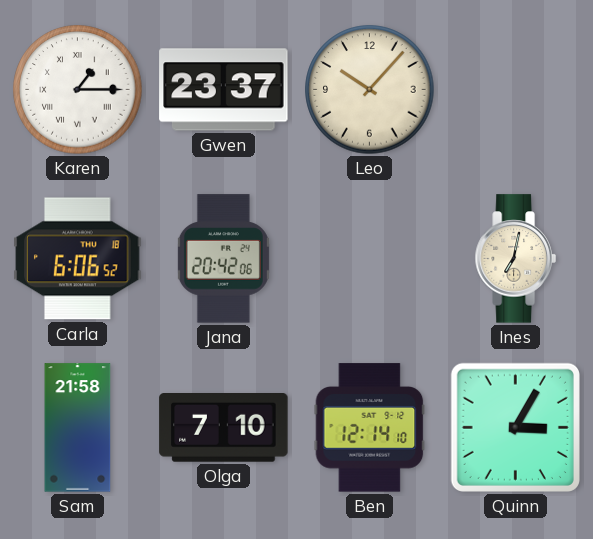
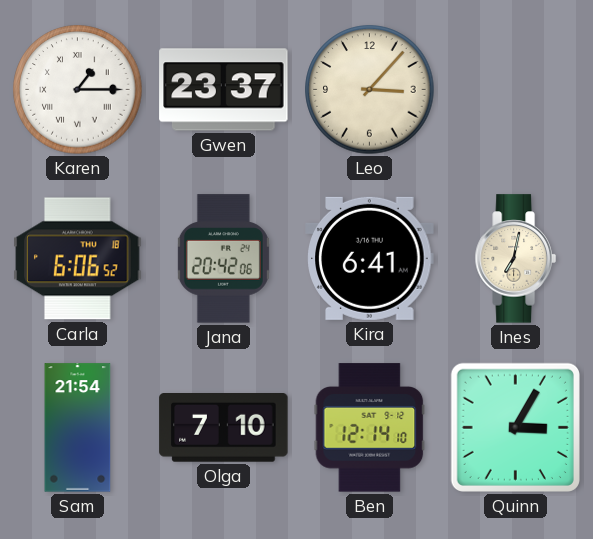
Leo: 10:07 -> 3:07 (370, 90)
Kira: none -> 6:41 (370, 258)
Sam: 21:58 -> 21:54 (78, 428)
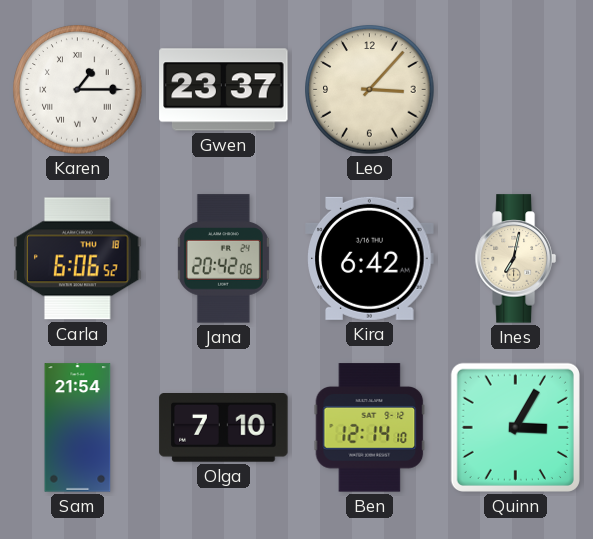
Kira: 6:41 -> 6:42 (370, 258)
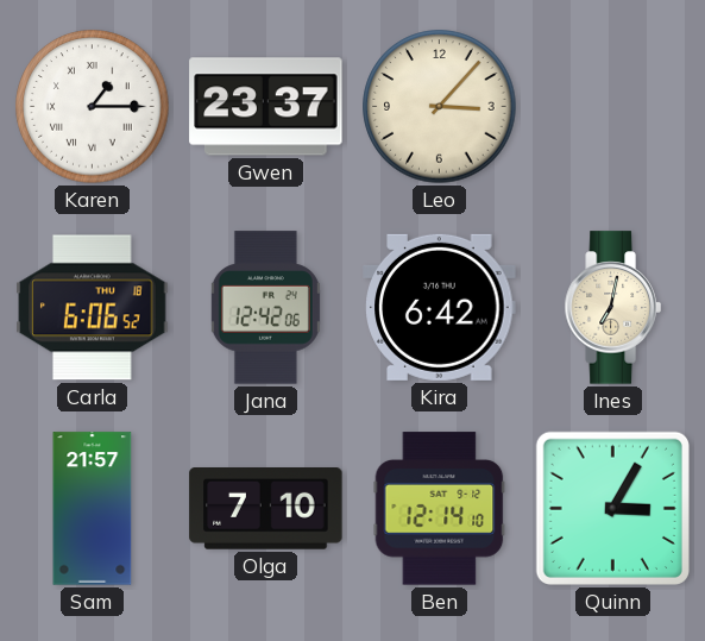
Jana: 20:42 -> 12:42 (265, 308)
Sam: 21:54 -> 21:57 (93, 509)
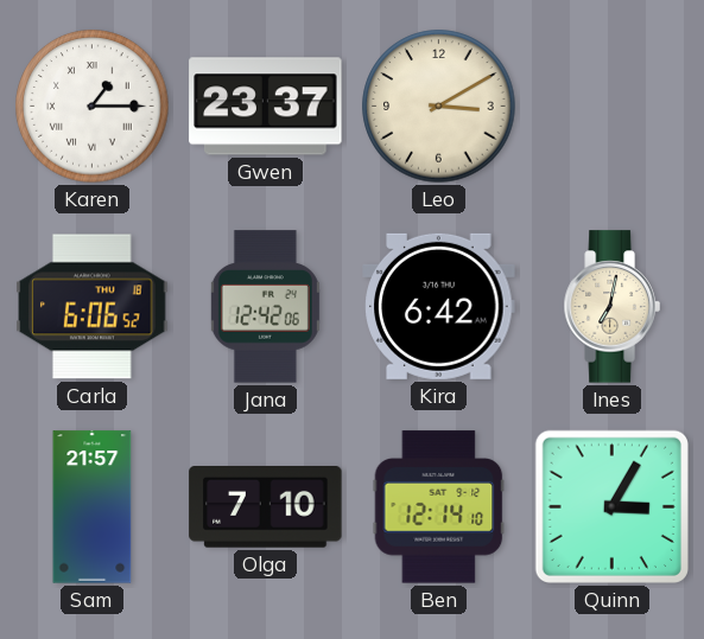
Leo: 3:07 -> 3:10 (439, 107)
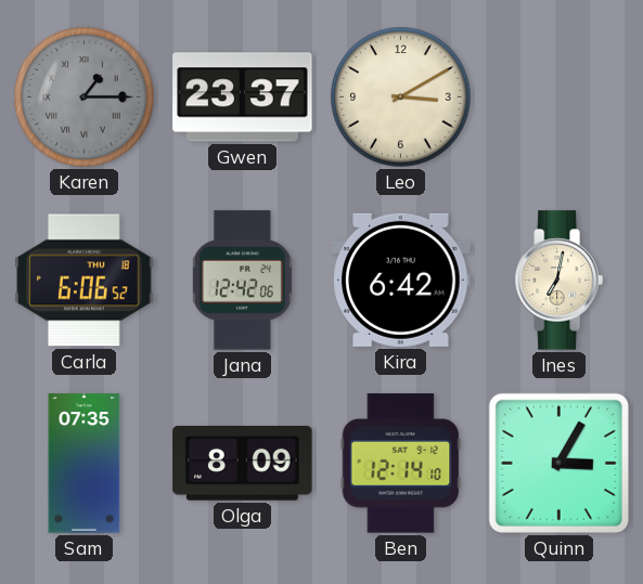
Karen dial: white -> grey (85, 98)
Sam: 21:57 -> 07:35 (85, 464)
Olga: 7:10 -> 8:09 (243, 464)
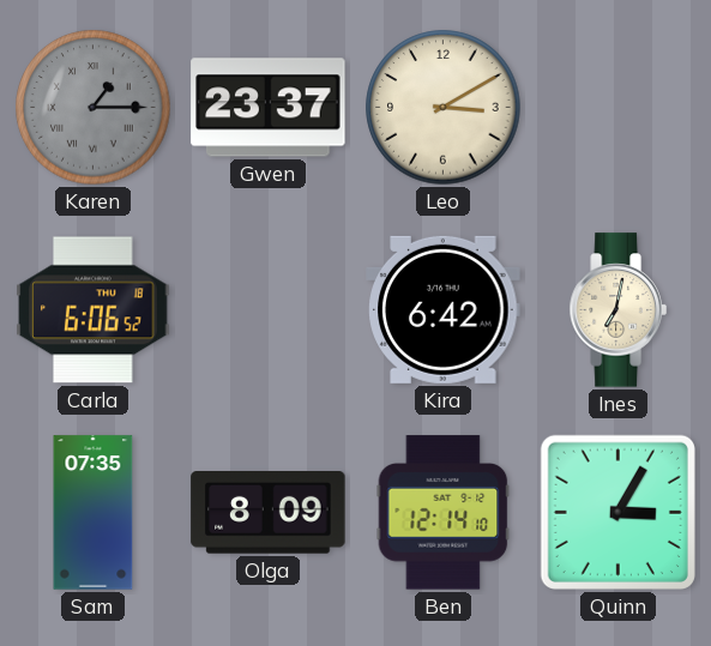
Jana: 12:42 -> none (242, 281)
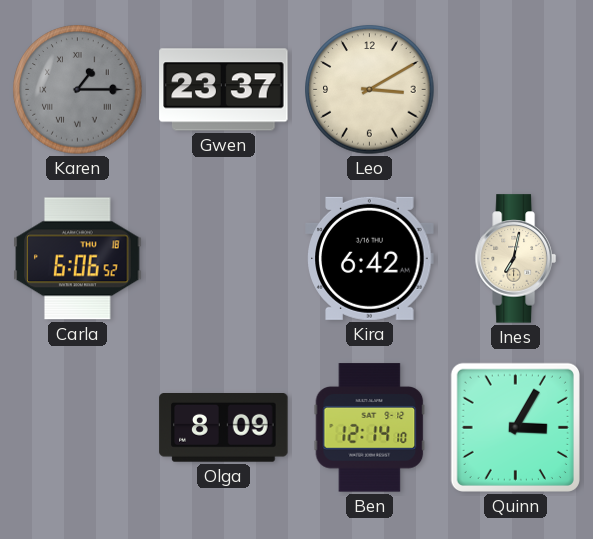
Sam: 07:35 -> none (94, 513)
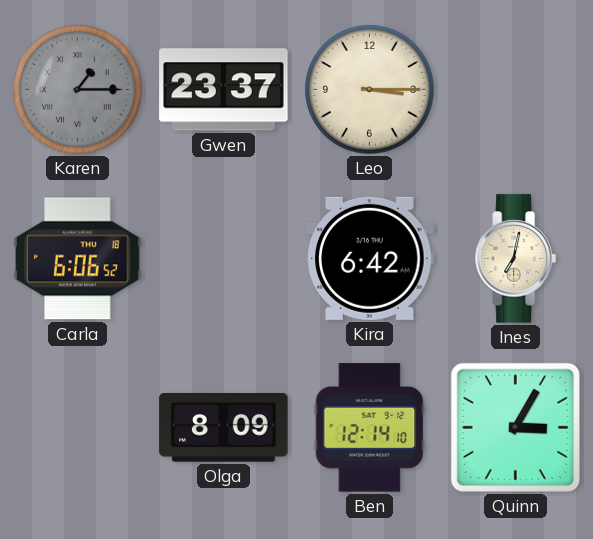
Leo: 3:10 -> 3:15 (370, 90)
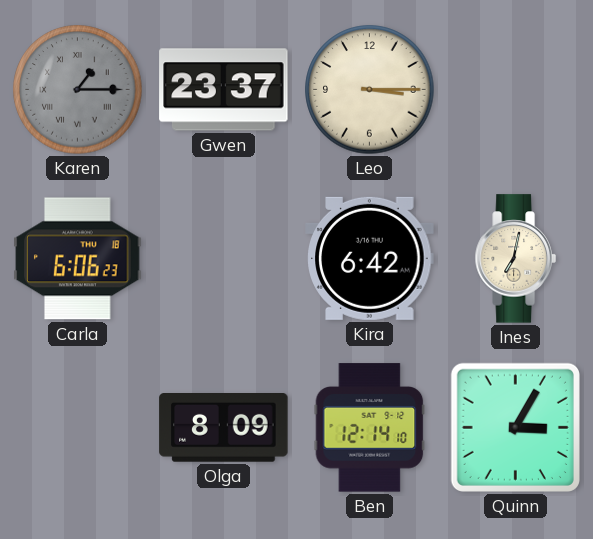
Carla: 6:06:52 -> 6:06:23 (78, 259)
